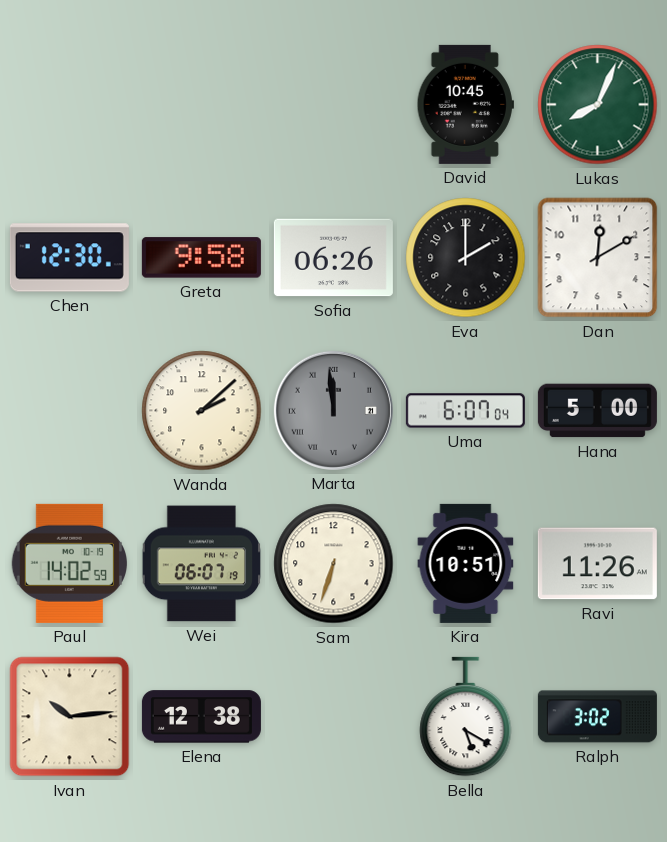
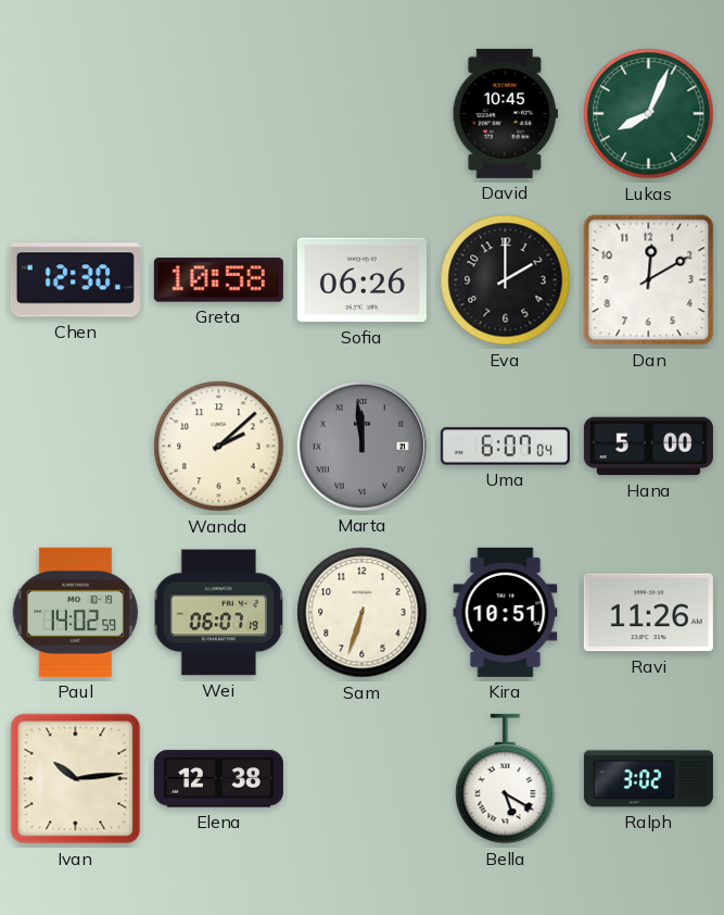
Greta: 9:58 -> 10:58 (218, 280)
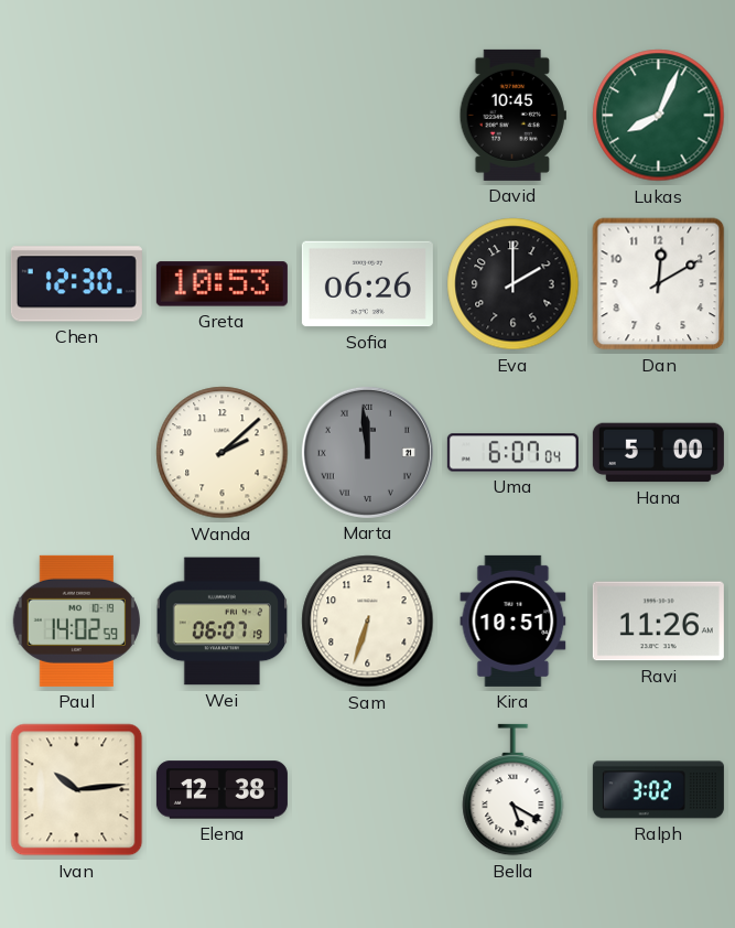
Greta: 10:58 -> 10:53 (221, 284)
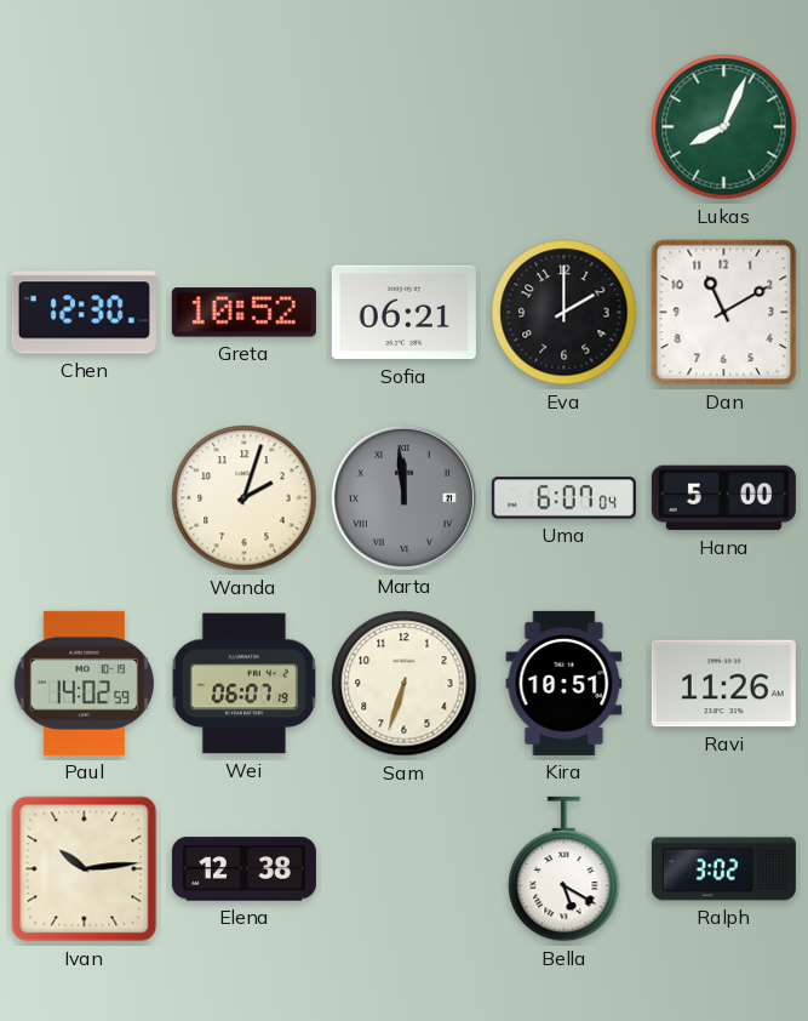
David: 10:45 -> none (512, 115)
Greta: 10:53 -> 10:52 (243, 313)
Sofia: 06:26 -> 06:21 (403, 313)
Dan: 12:10 -> 11:10 (724, 313)
Wanda: 2:08 -> 2:03 (245, 498)
